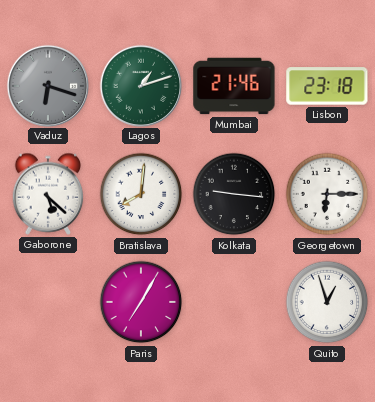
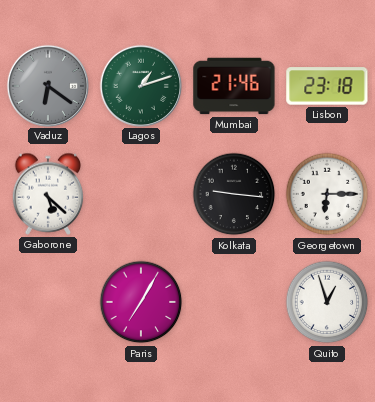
Vaduz: 6:18 -> 6:21 (47, 85)
Bratislava: 8:01 -> none (141, 194)
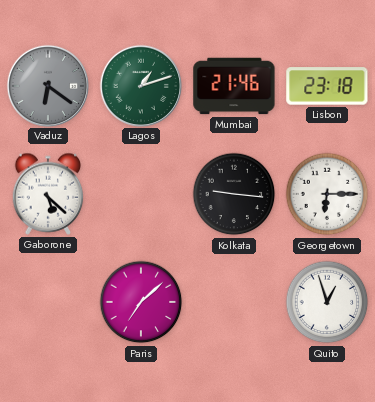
Paris: 7:05 -> 7:08 (141, 302)
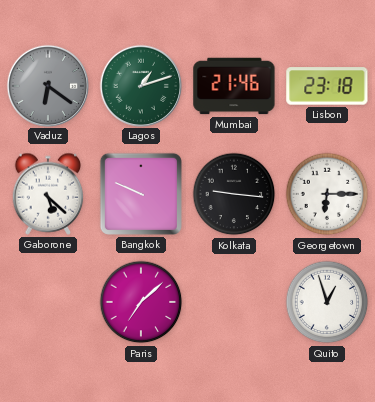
Bangkok: none -> 9:49 (141, 194)
